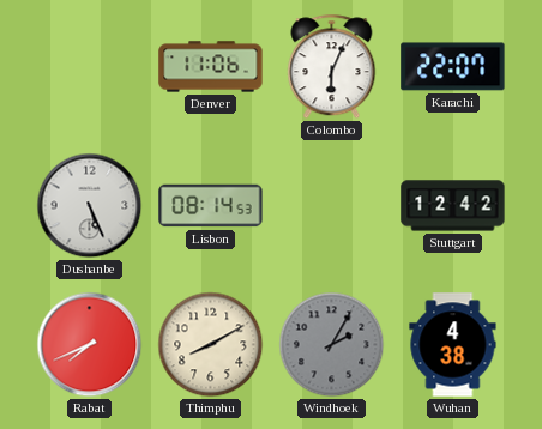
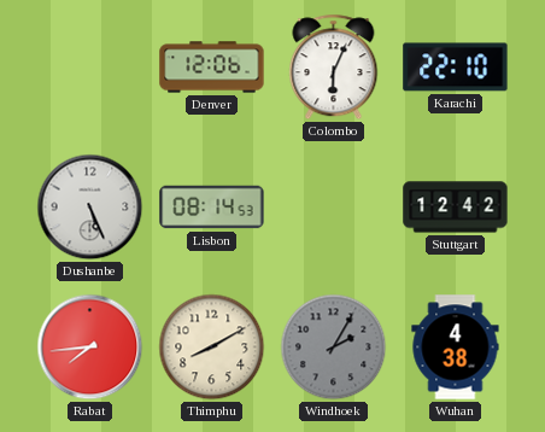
Denver: 11:06 -> 12:06 (212, 68)
Karachi: 22:07 -> 22:10 (456, 68)
Rabat: 7:41 -> 7:44 (90, 348)
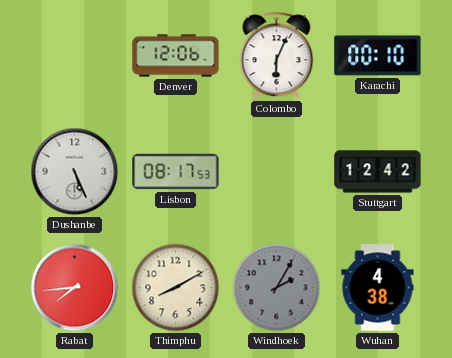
Karachi: 22:10 -> 00:10 (378, 56)
Lisbon: 08:14 -> 08:17 (176, 172)
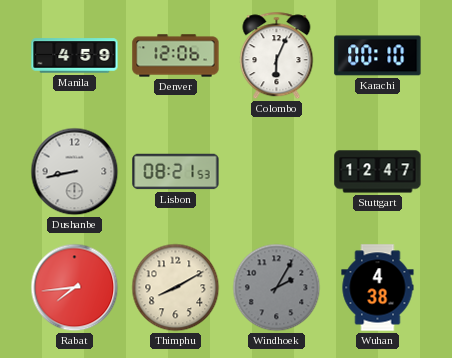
Manila: none -> 4:59 (75, 56)
Dushanbe: 5:26 -> 8:43 (75, 172)
Lisbon: 08:17 -> 08:21 (176, 172)
Stuttgart: 12:42 -> 12:47 (378, 172)
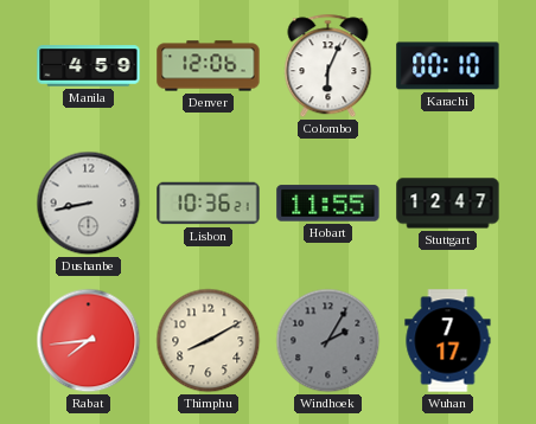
Lisbon: 08:21 -> 10:36 (209, 204)
Hobart: none -> 11:55 (328, 204)
Wuhan: 4:38 -> 7:17 (448, 341)
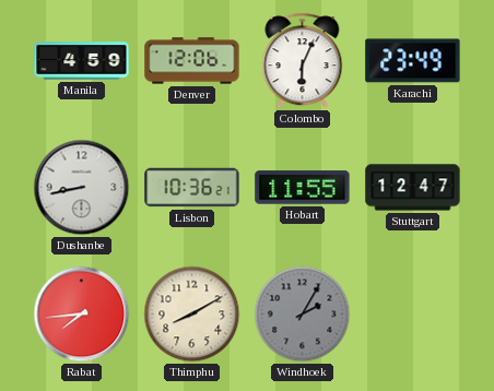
Karachi: 00:10 -> 23:49 (413, 61)
Wuhan: 7:17 -> none (448, 341)
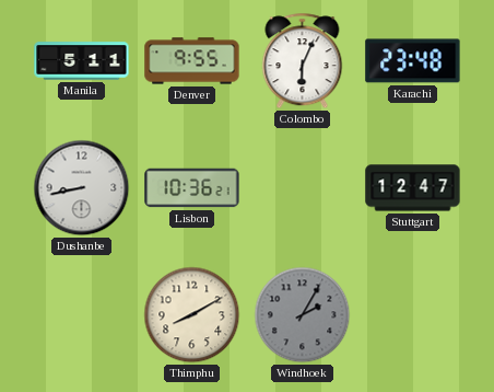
Manila: 4:59 -> 5:11 (82, 61)
Denver: 12:06 -> 9:55 (192, 61)
Karachi: 23:49 -> 23:48 (413, 61)
Hobart: 11:55 -> none (303, 188)
Rabat: 7:44 -> none (82, 315)
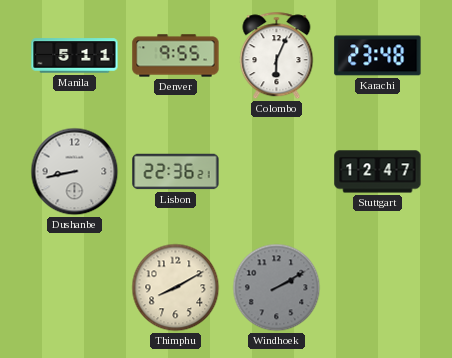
Lisbon: 10:36 -> 22:36 (176, 172)
Windhoek: 2:05 -> 2:10 (277, 288)
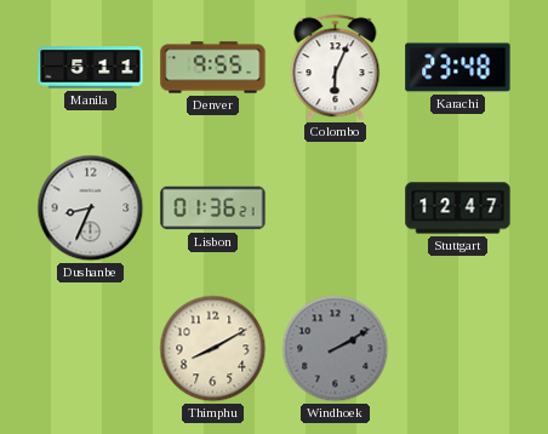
Dushanbe: 8:43 -> 8:34 (91, 209)
Lisbon: 22:36 -> 01:36 (213, 209)
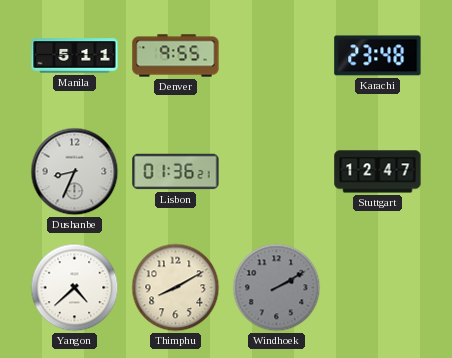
Colombo: 6:04 -> none (336, 68)
Yangon: none -> 4:38 (75, 288)
